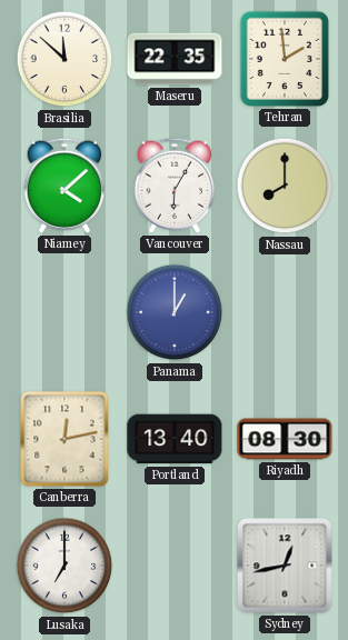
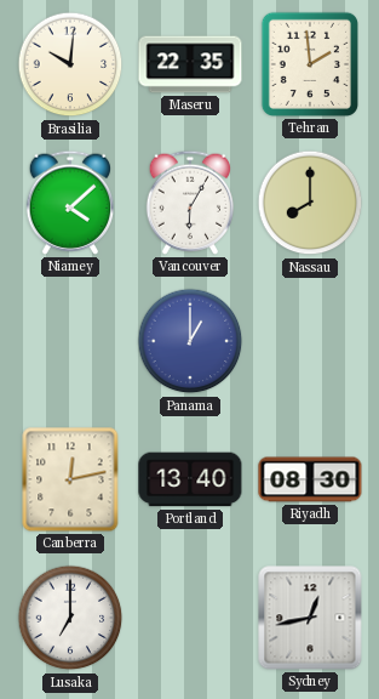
Brasilia: 11:52 -> 10:01 (70, 64)
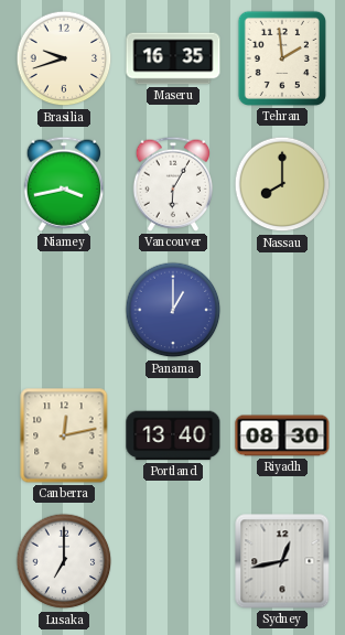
Brasilia: 10:01 -> 9:42 (64, 58)
Maseru: 22:35 -> 16:35 (173, 58)
Niamey: 4:08 -> 3:43 (63, 184)
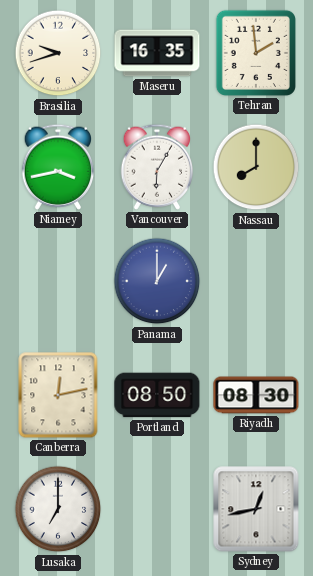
Portland: 13:40 -> 08:50 (157, 395)
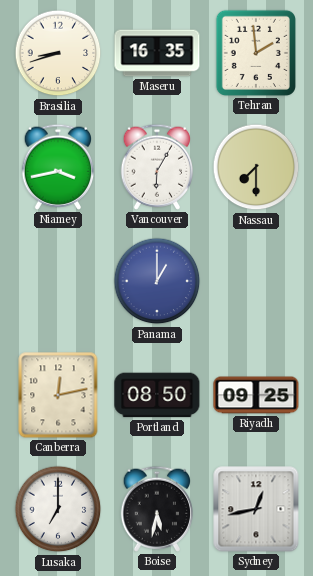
Brasilia: 9:42 -> 8:42 (58, 53)
Nassau: 8:00 -> 7:30 (256, 167)
Riyadh: 08:30 -> 09:25 (256, 395)
Boise: none -> 5:32 (156, 509)
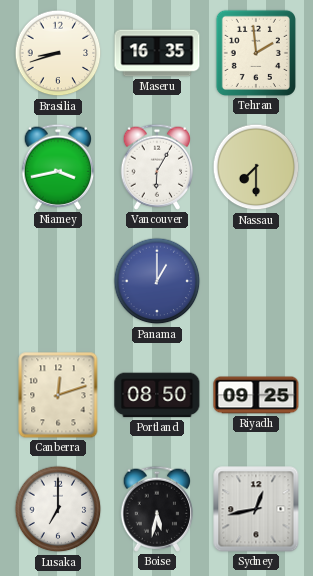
Canberra: 12:13 -> 12:12 (58, 395)
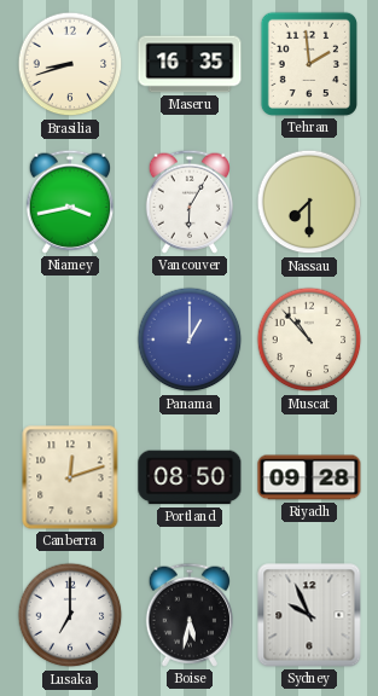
Muscat: none -> 10:53 (309, 340)
Riyadh: 09:25 -> 09:28 (309, 477)
Sydney: 12:43 -> 9:56 (309, 615)
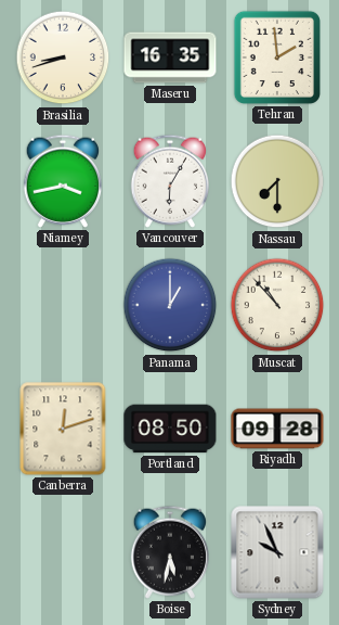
Lusaka: 7:00 -> none (70, 615)
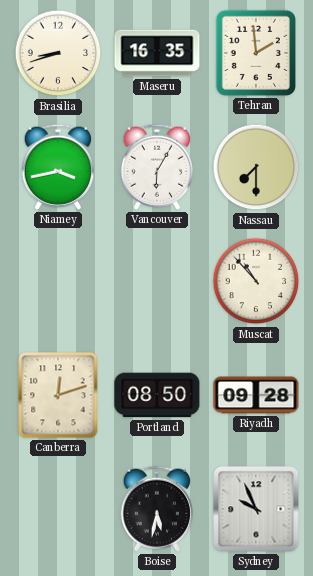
Panama: 1:00 -> none (170, 305)
